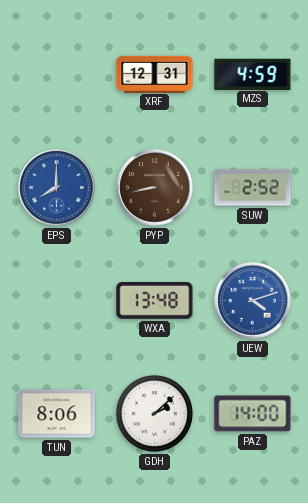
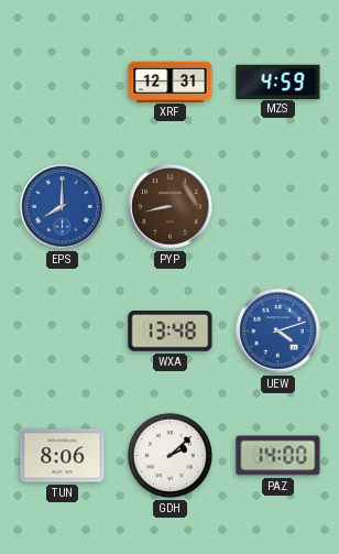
SUW: 2:52 -> none (253, 188)
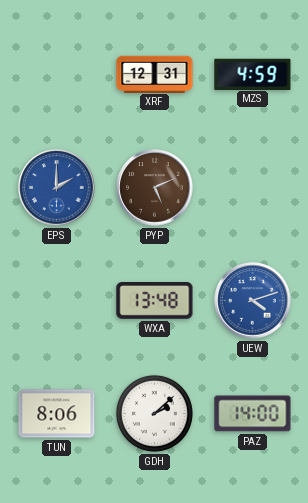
EPS: 8:00 -> 2:00 (57, 188)
PYP: 8:43 -> 5:11 (155, 188)
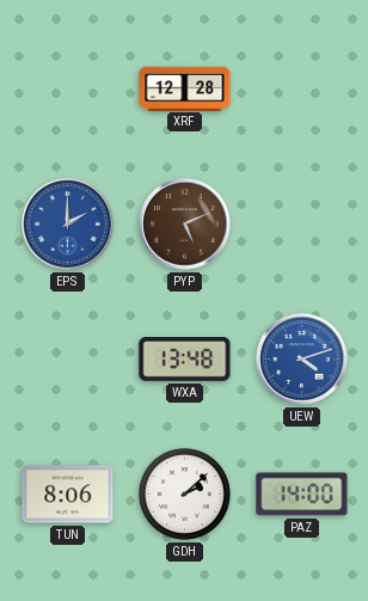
XRF: 12:31 -> 12:28 (185, 88)
MZS: 4:59 -> none (253, 74)
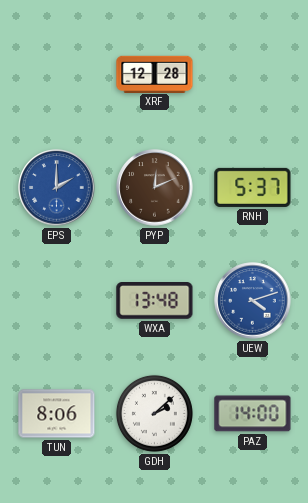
PYP: 5:11 -> 12:11 (155, 188)
RNH: none -> 5:37 (253, 187)
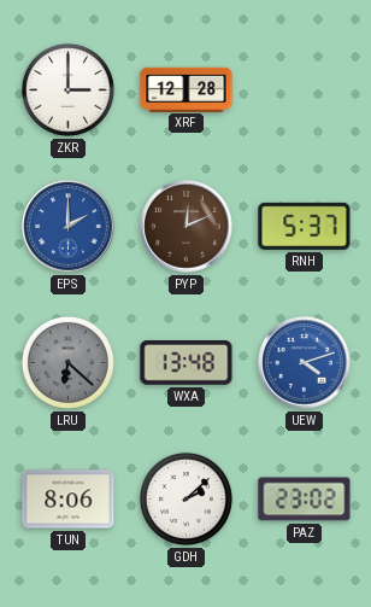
ZKR: none -> 3:00 (67, 89)
LRU: none -> 6:22 (67, 362)
PAZ: 14:00 -> 23:02 (305, 500)
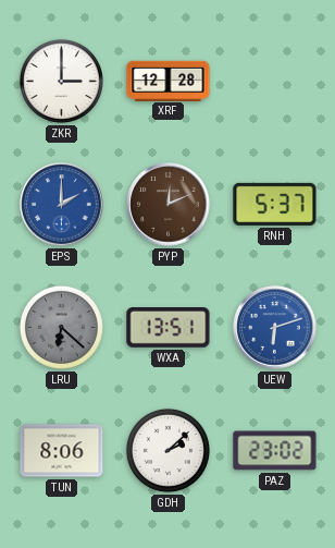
WXA: 13:48 -> 13:51 (169, 328)
UEW: 4:12 -> 6:12 (275, 328)
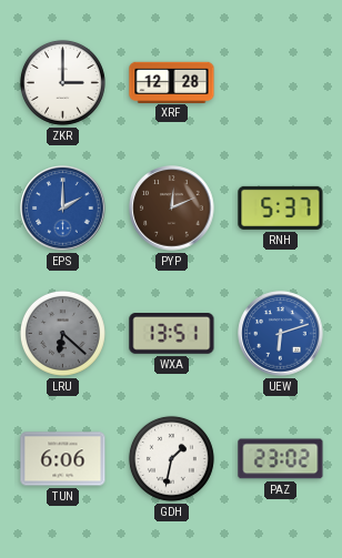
TUN: 8:06 -> 6:06 (63, 459)
GDH: 2:08 -> 1:32 (171, 458)
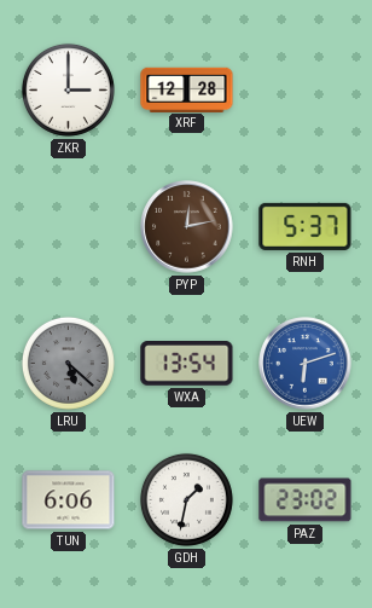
EPS: 2:00 -> none (63, 209)
PYP: 12:11 -> 12:13 (187, 227)
LRU: 6:22 -> 5:22 (68, 363)
WXA: 13:51 -> 13:54 (187, 364)
